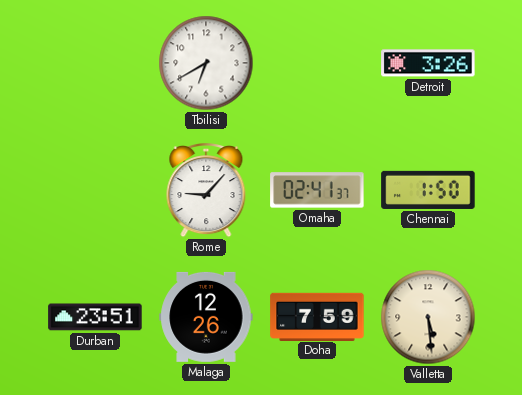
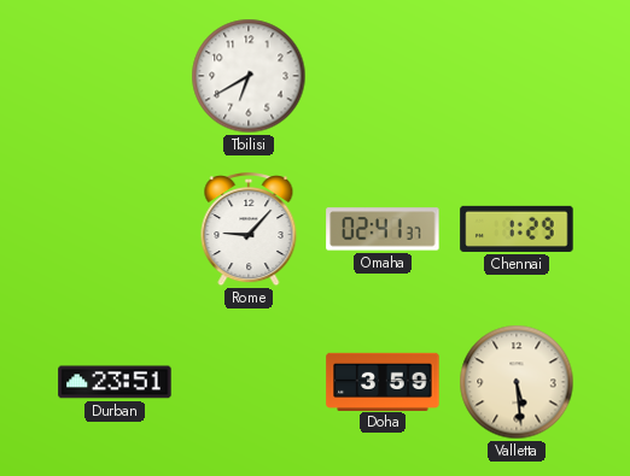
Detroit: 3:26 -> none (428, 63)
Chennai: 1:50 -> 1:29 (517, 229)
Malaga: 12:26 -> none (206, 317)
Doha: 7:59 -> 3:59 (383, 381)
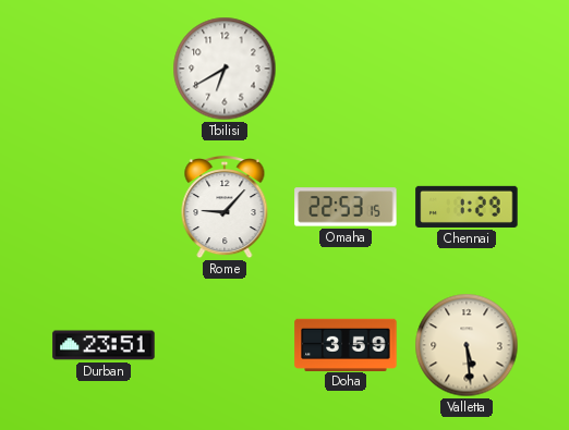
Omaha: 02:41 -> 22:53 (346, 207)
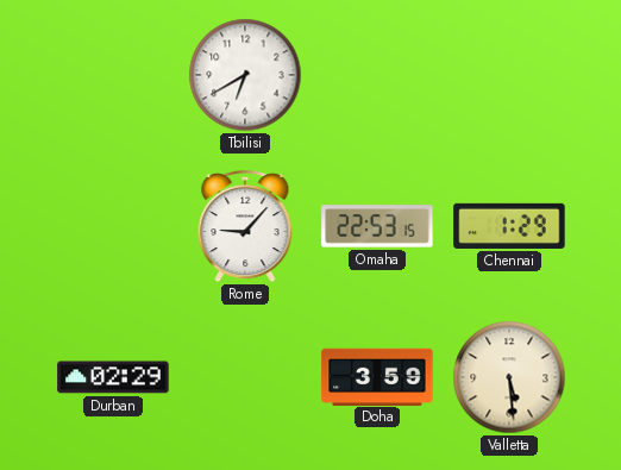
Durban: 23:51 -> 02:29 (113, 377)
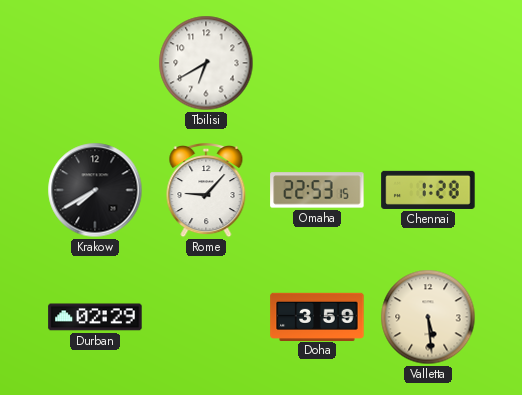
Krakow: none -> 7:40 (95, 190)
Chennai: 1:29 -> 1:28 (428, 190)
